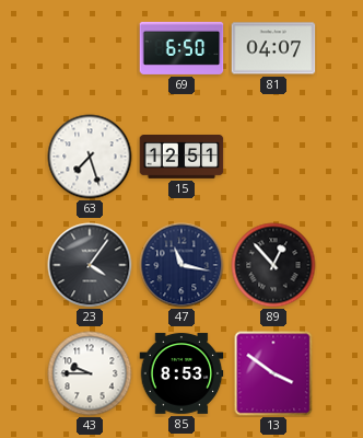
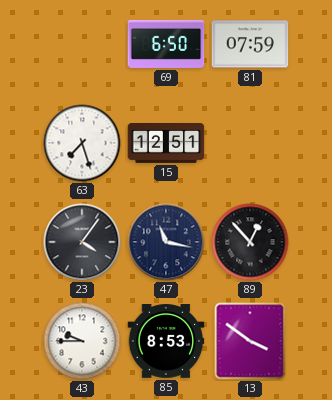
81: 04:07 -> 07:59 (250, 44)
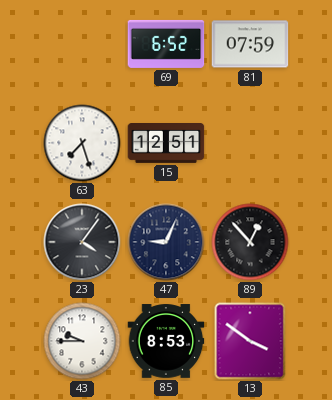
69: 6:50 -> 6:52 (166, 44)
47: 11:17 -> 9:04 (166, 242)
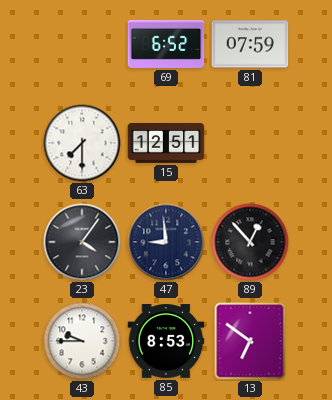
63: 7:27 -> 7:30 (82, 143)
47: 9:04 -> 8:59 (166, 242)
13: 3:51 -> 6:51 (250, 341)
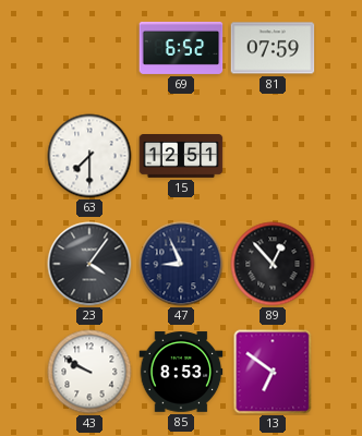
47: 8:59 -> 8:56 (181, 264)
43: 9:45 -> 9:50 (89, 372)
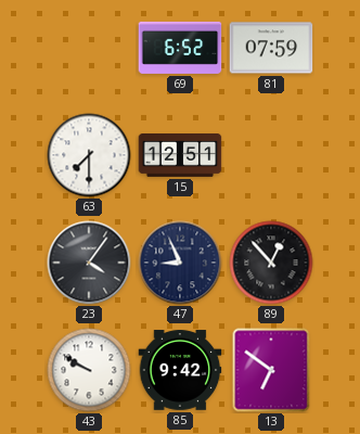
85: 8:53 -> 9:42 (180, 370)
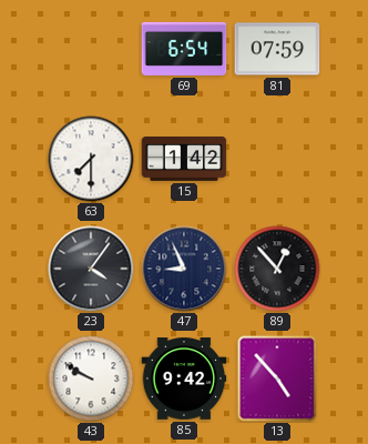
69: 6:52 -> 6:54 (184, 49)
15: 12:51 -> 1:42 (184, 160)
13: 6:51 -> 4:53 (277, 379)
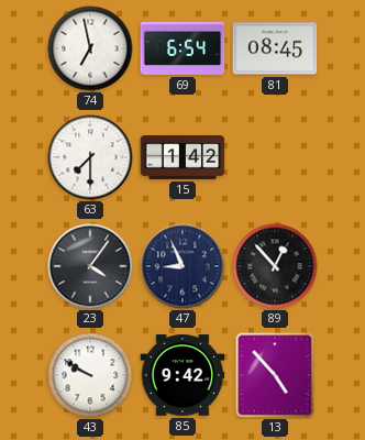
74: none -> 6:58 (90, 48)
81: 07:59 -> 08:45 (275, 48)
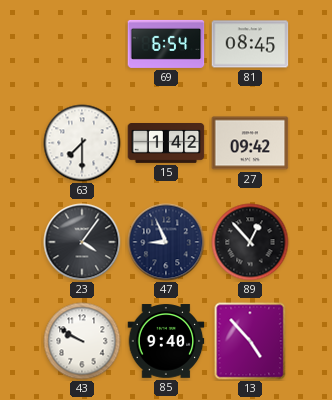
74: 6:58 -> none (90, 48)
27: none -> 09:42 (250, 143)
85: 9:42 -> 9:40 (166, 341)
